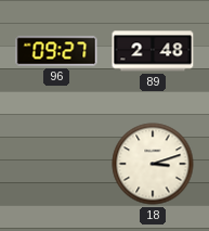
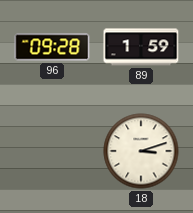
96: 09:27 -> 09:28 (52, 47)
89: 2:48 -> 1:59 (141, 47)
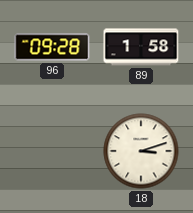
89: 1:59 -> 1:58 (141, 47)
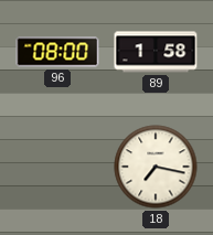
96: 09:28 -> 08:00 (57, 52)
18: 3:12 -> 7:17 (156, 167)
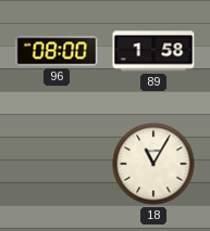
18: 7:17 -> 11:05 (153, 164)
